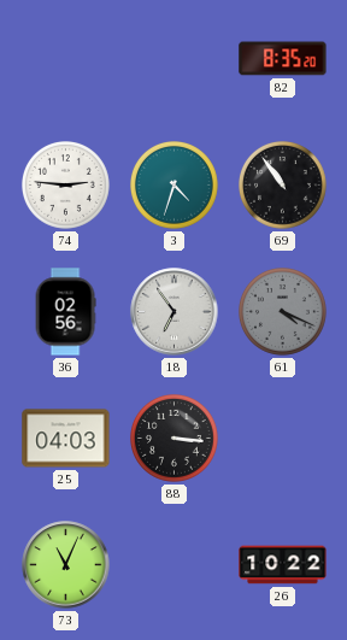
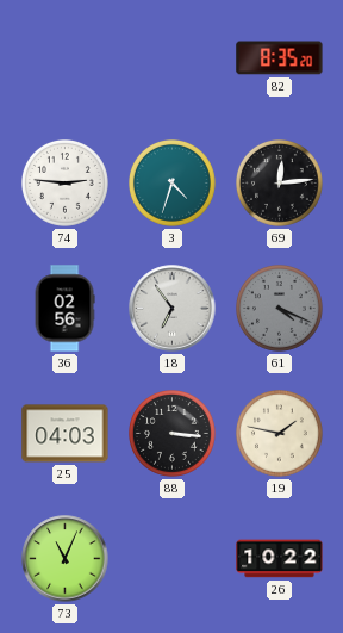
69: 10:54 -> 12:14 (280, 184)
19: none -> 1:47 (280, 434)
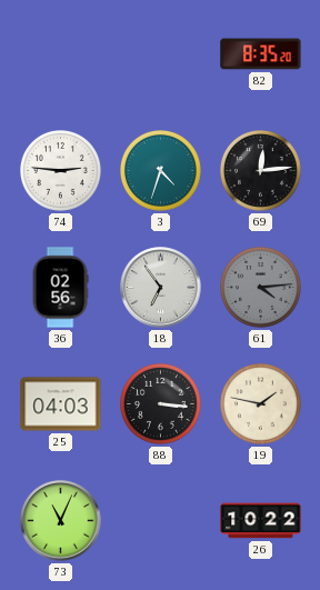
61: 4:19 -> 4:14 (261, 288)
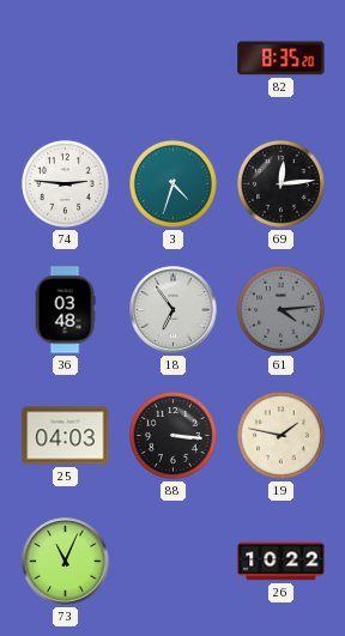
36: 02:56 -> 03:48 (65, 310)
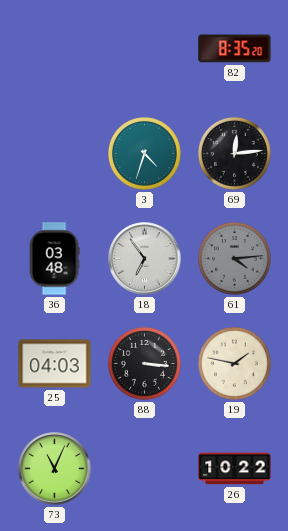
74: 2:46 -> none (66, 184)
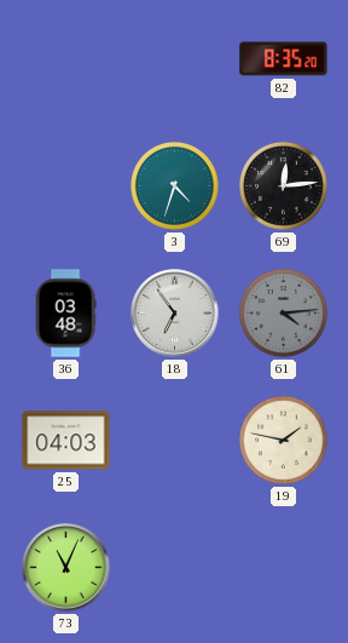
88: 3:16 -> none (145, 364)
26: 10:22 -> none (235, 469)
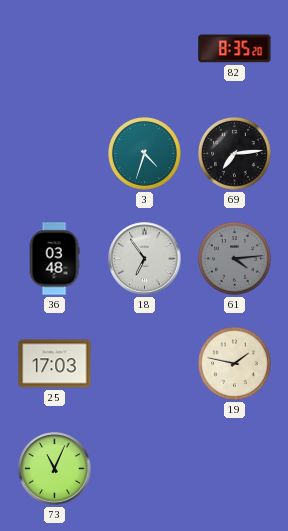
69: 12:14 -> 7:14 (235, 154)
25: 04:03 -> 17:03 (55, 364)
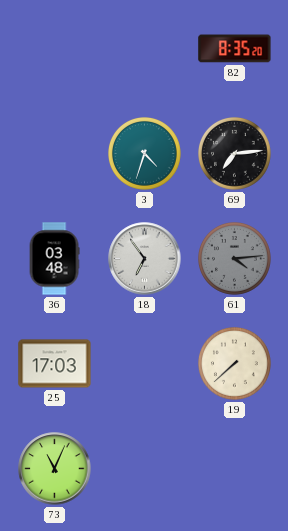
19: 1:47 -> 7:38 (235, 364)
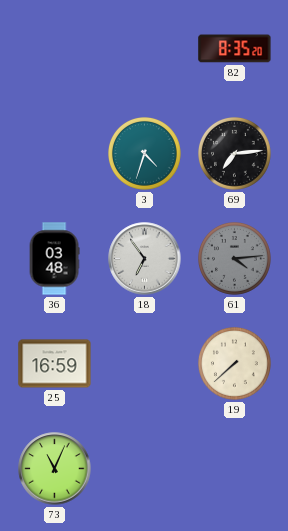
25: 17:03 -> 16:59 (55, 364)
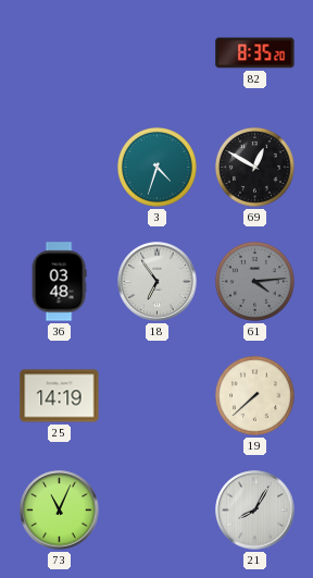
69: 7:14 -> 12:50 (255, 168)
25: 16:59 -> 14:19 (60, 396)
21: none -> 8:05 (255, 511)
